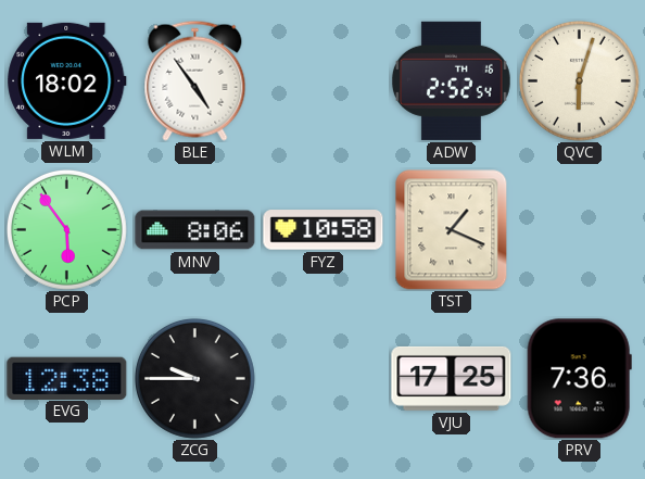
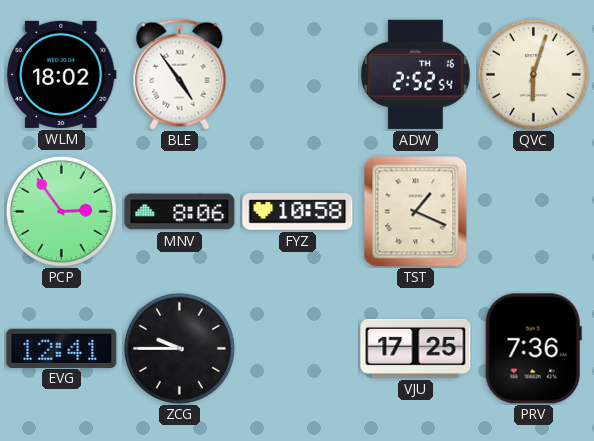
PCP: 5:54 -> 2:54 (61, 211)
EVG: 12:38 -> 12:41 (62, 348)
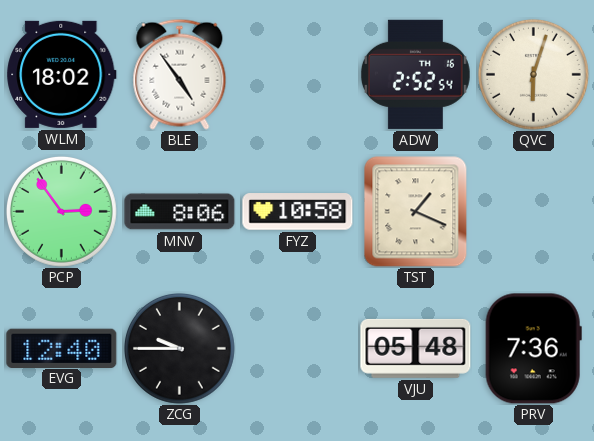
EVG: 12:41 -> 12:40 (62, 348)
VJU: 17:25 -> 05:48 (416, 348)
